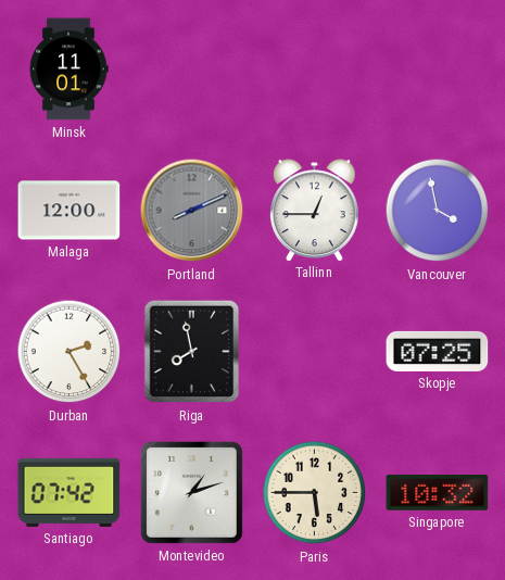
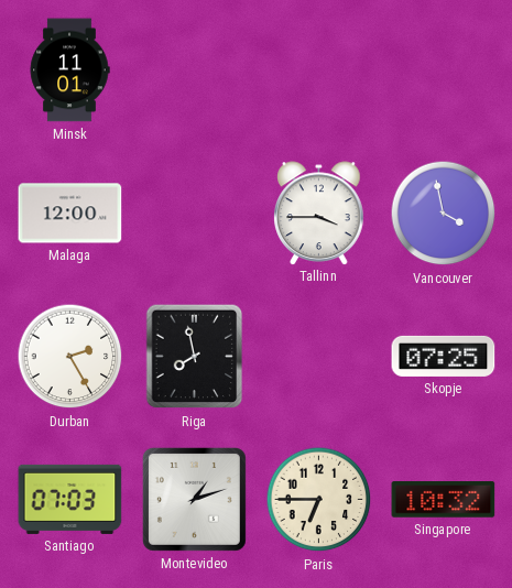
Portland: 8:11 -> none (192, 211)
Tallinn: 12:45 -> 3:45 (319, 213)
Santiago: 07:42 -> 07:03 (70, 499)
Paris: 5:45 -> 6:45 (319, 500)
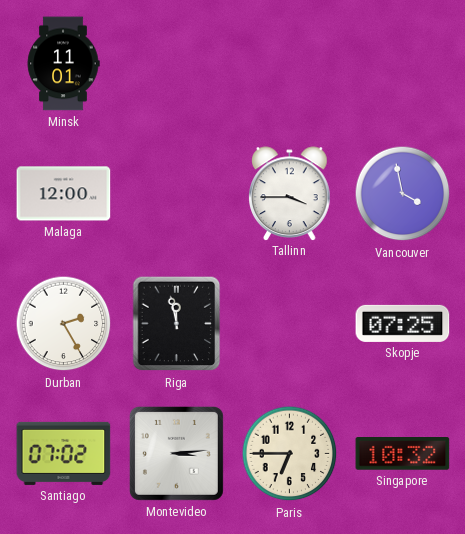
Riga: 7:58 -> 11:58 (177, 324)
Santiago: 07:03 -> 07:02 (64, 453)
Montevideo: 1:12 -> 3:14 (176, 453)
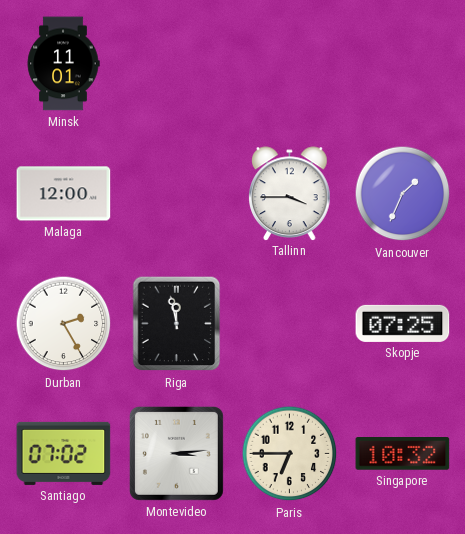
Vancouver: 3:58 -> 1:34 (403, 194)
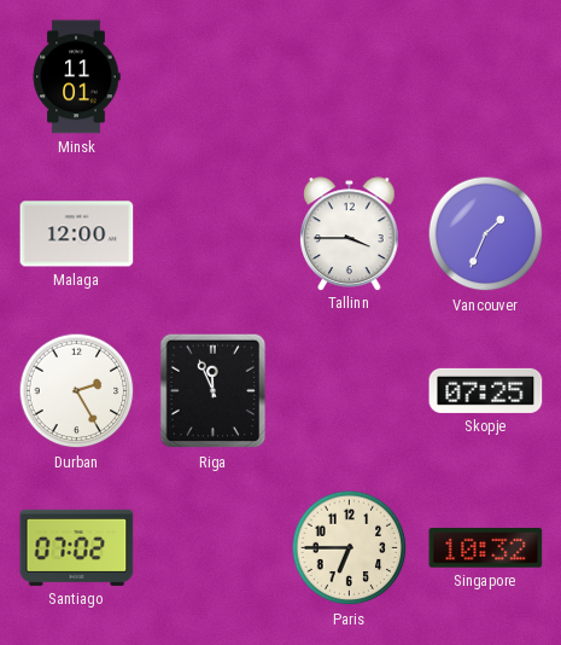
Riga: 11:58 -> 11:56 (214, 391)
Montevideo: 3:14 -> none (176, 453)
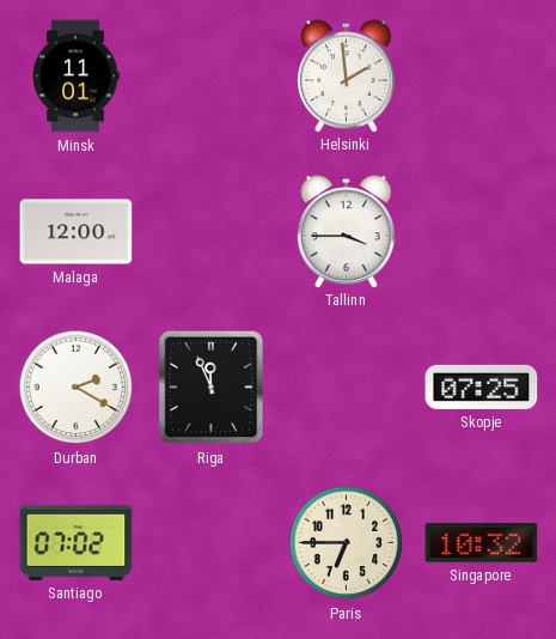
Helsinki: none -> 1:59 (347, 75)
Vancouver: 1:34 -> none (486, 234)
Durban: 2:25 -> 2:20 (77, 388)
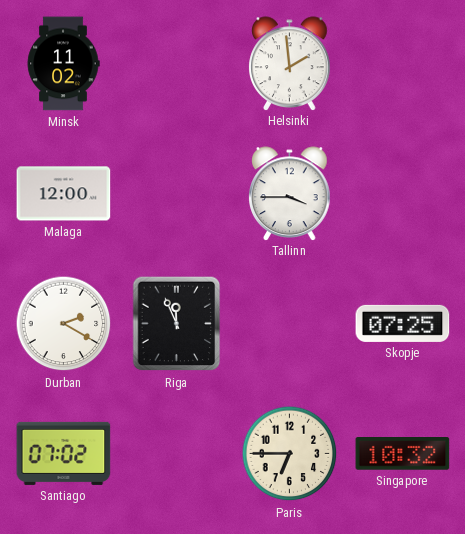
Minsk: 11:01 -> 11:02 (63, 64)
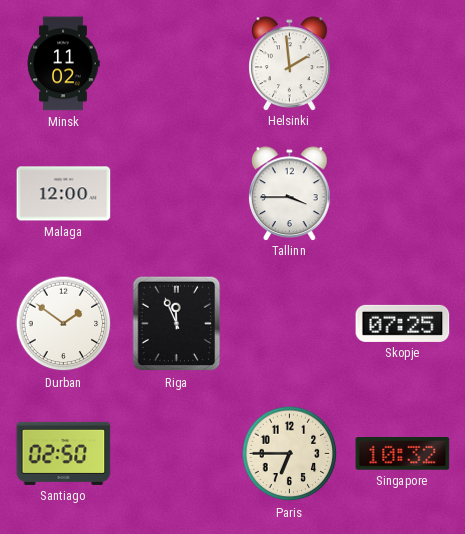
Durban: 2:20 -> 1:51 (64, 324)
Santiago: 07:02 -> 02:50 (64, 453)
